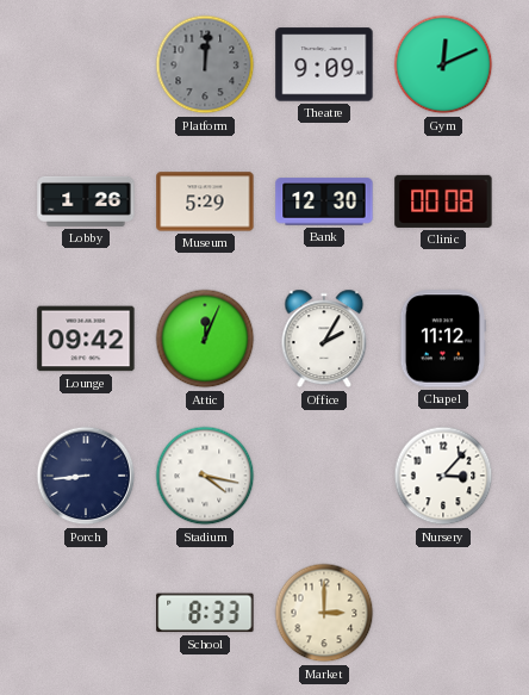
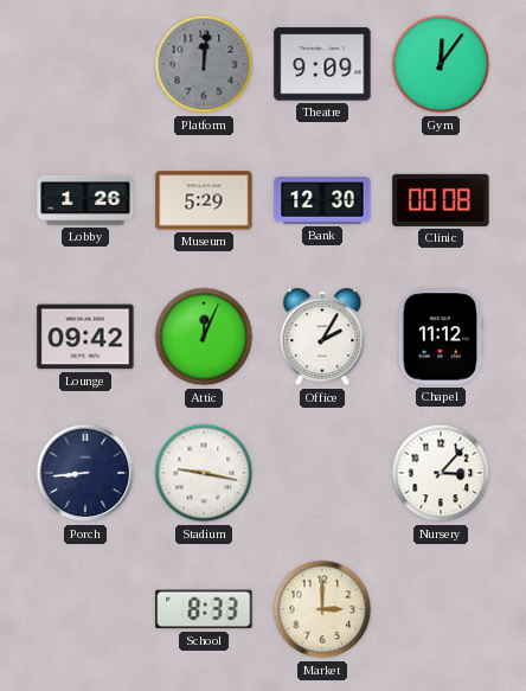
Gym: 12:11 -> 12:06 (441, 64)
Stadium: 4:17 -> 9:17 (204, 473)
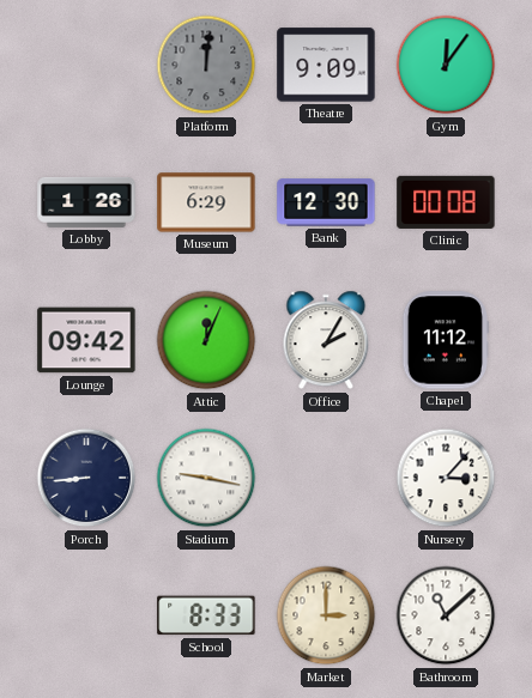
Museum: 5:29 -> 6:29 (206, 202)
Bathroom: none -> 11:08 (446, 615)
